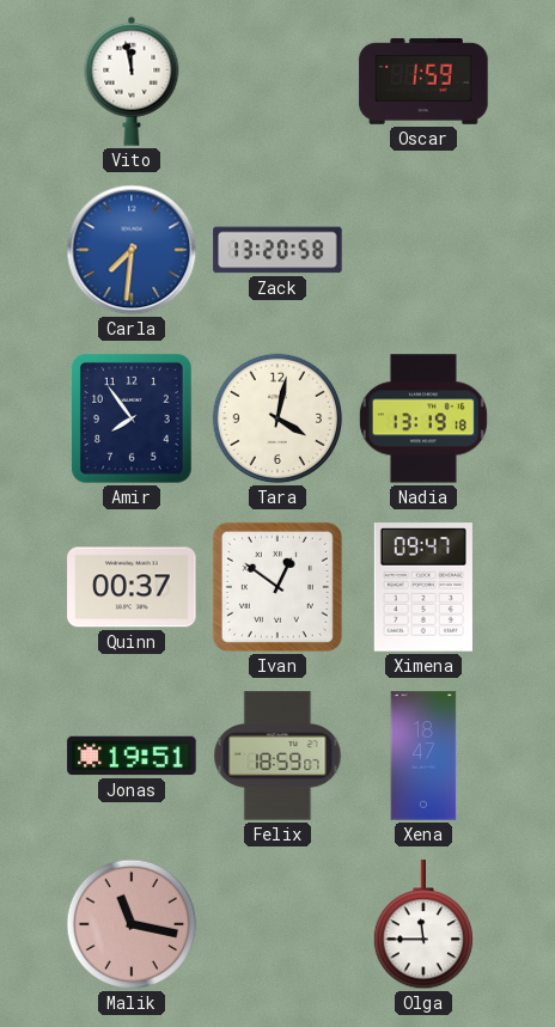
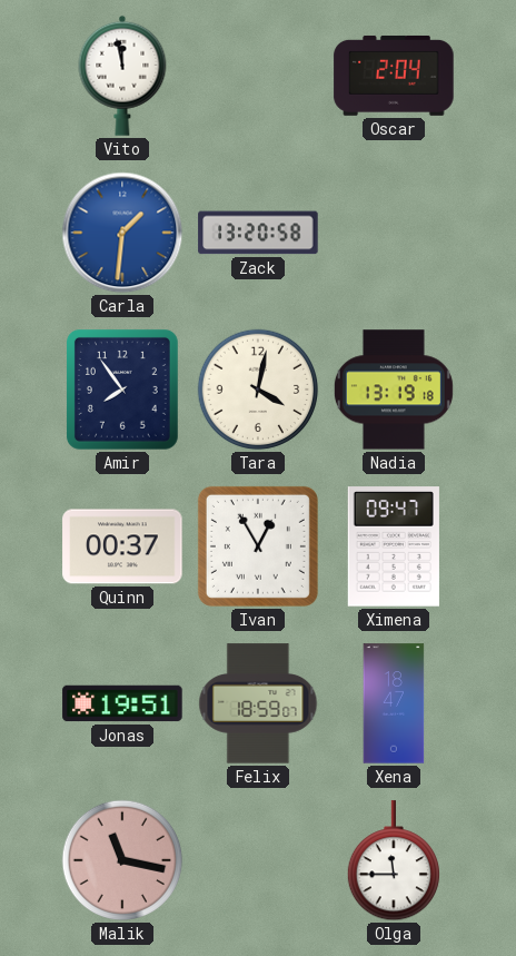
Oscar: 1:59 -> 2:04 (394, 76)
Carla: 7:31 -> 1:31 (122, 233)
Ivan: 12:51 -> 12:55 (258, 546)
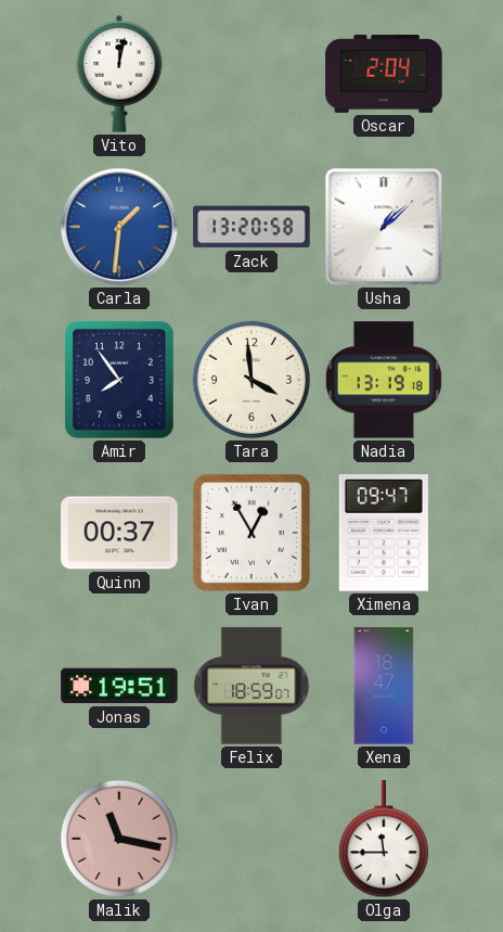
Vito: 11:58 -> 12:02 (119, 74)
Usha: none -> 1:08 (384, 227)
Tara: 4:02 -> 3:59 (251, 380)
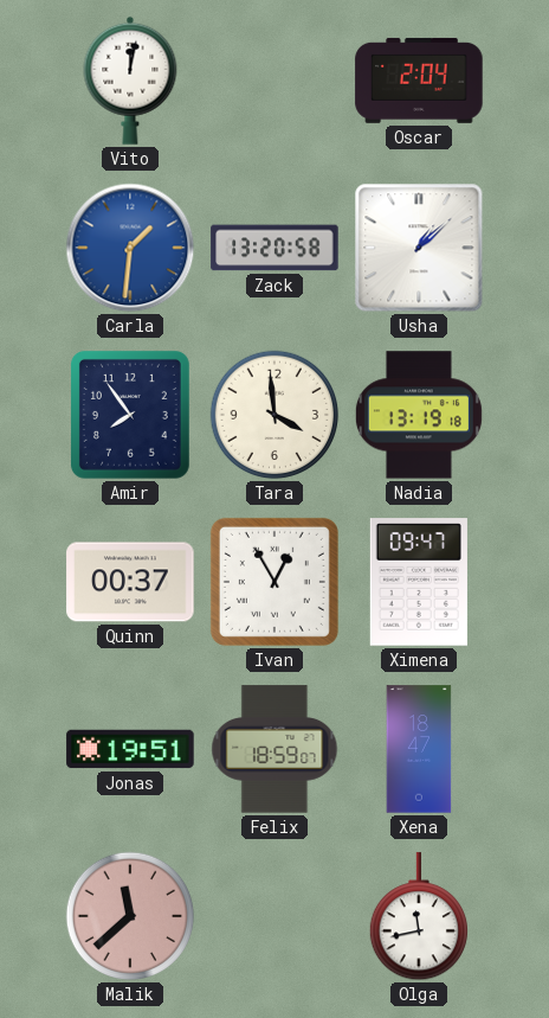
Malik: 11:17 -> 11:38 (130, 916)
Olga: 11:45 -> 11:43 (418, 917)
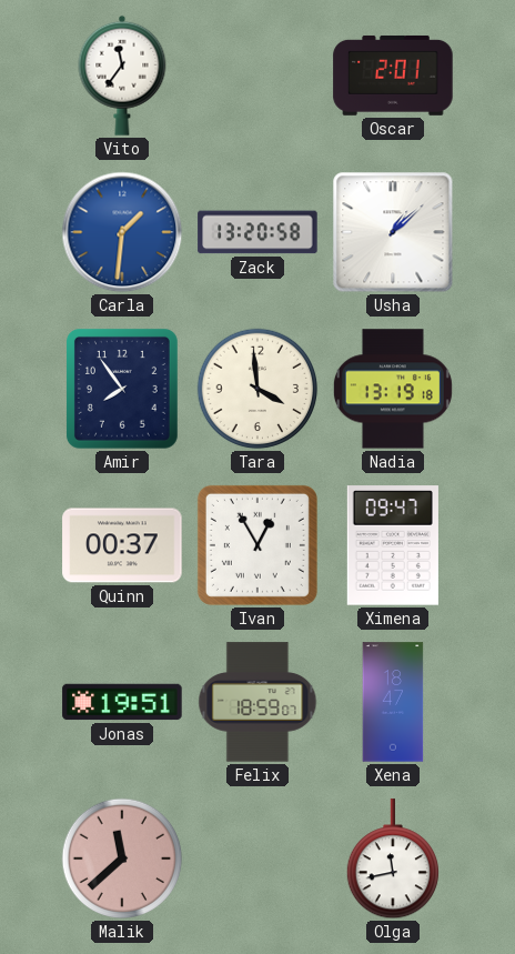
Vito: 12:02 -> 11:36 (122, 76)
Oscar: 2:04 -> 2:01 (393, 76)
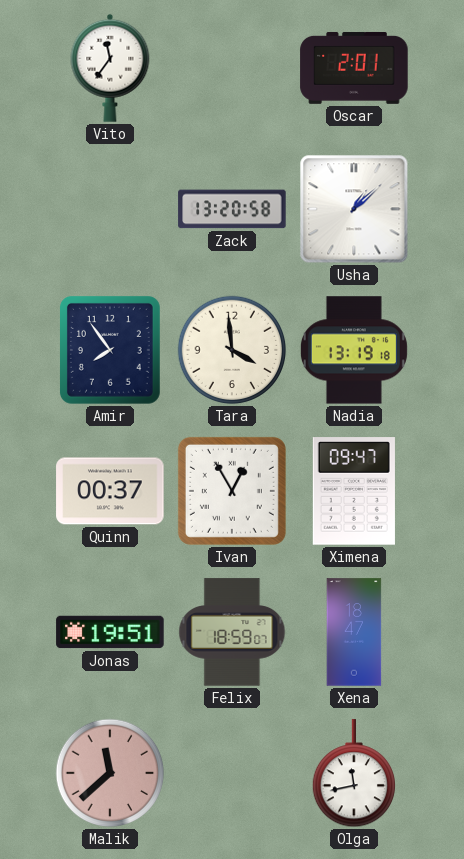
Carla: 1:31 -> none (122, 232)
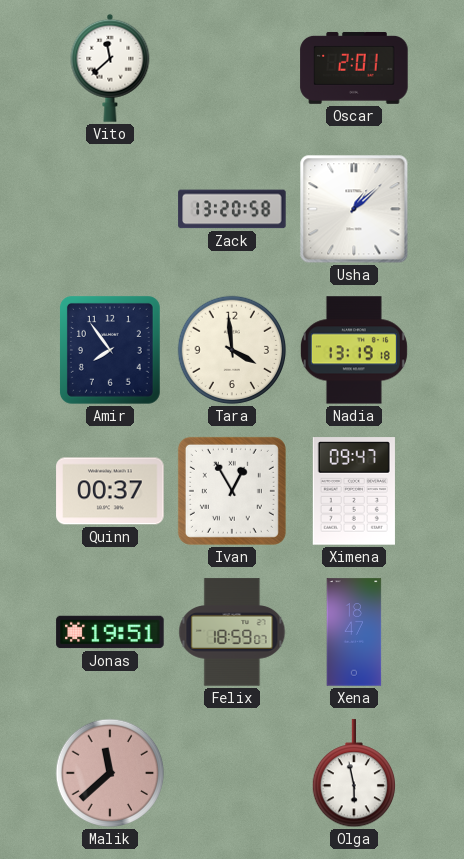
Vito: 11:36 -> 11:38 (110, 68)
Olga: 11:43 -> 5:58 (353, 774)
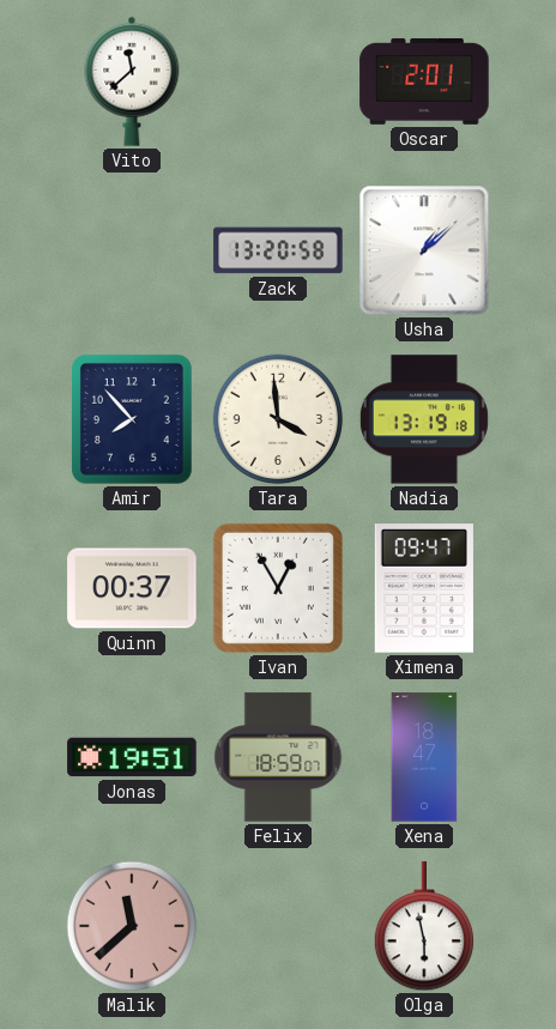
Amir: 7:54 -> 7:53 (132, 419)
